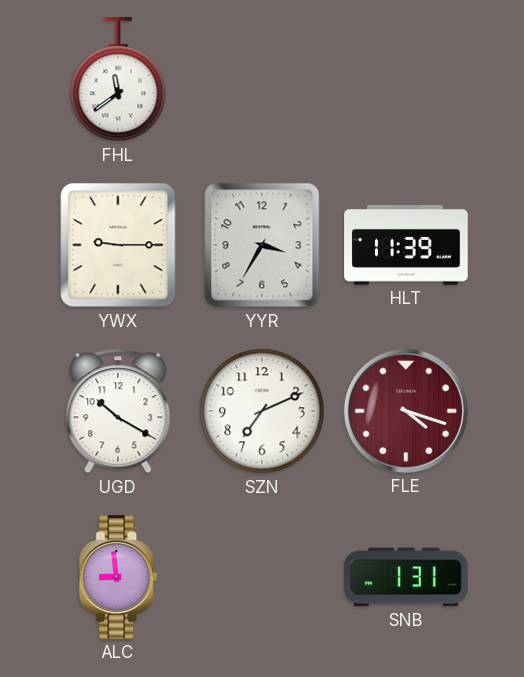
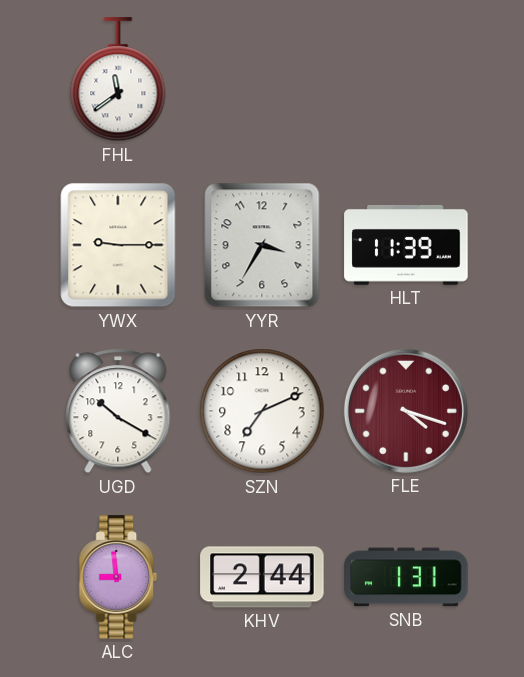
KHV: none -> 2:44 (262, 577)
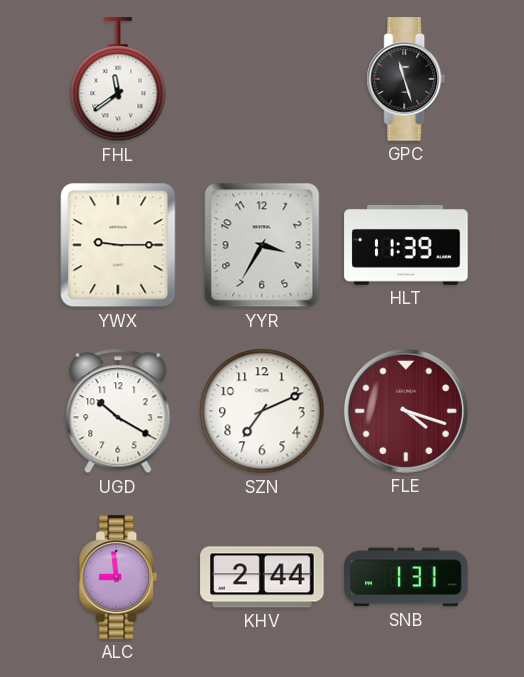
GPC: none -> 11:27 (406, 79)
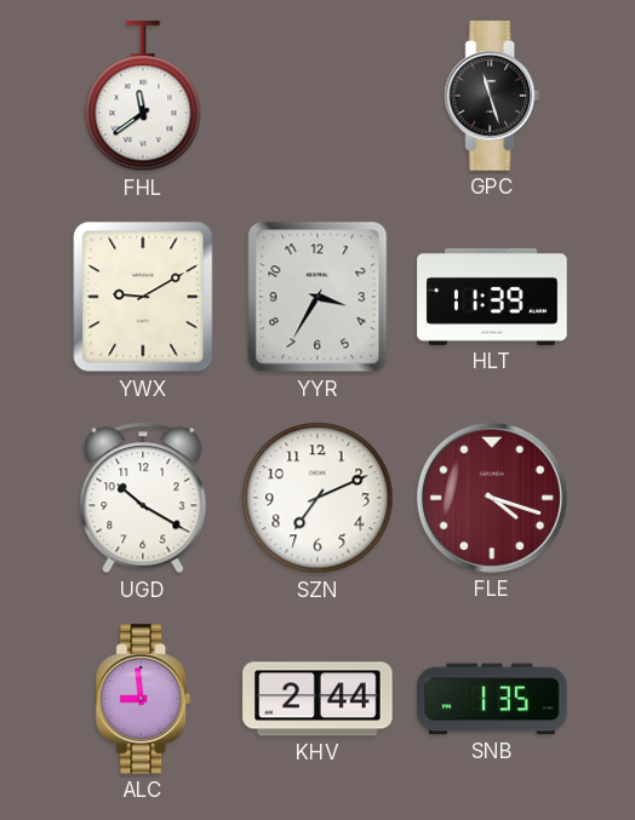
YWX: 9:15 -> 9:10 (143, 297)
SNB: 1:31 -> 1:35 (492, 699)
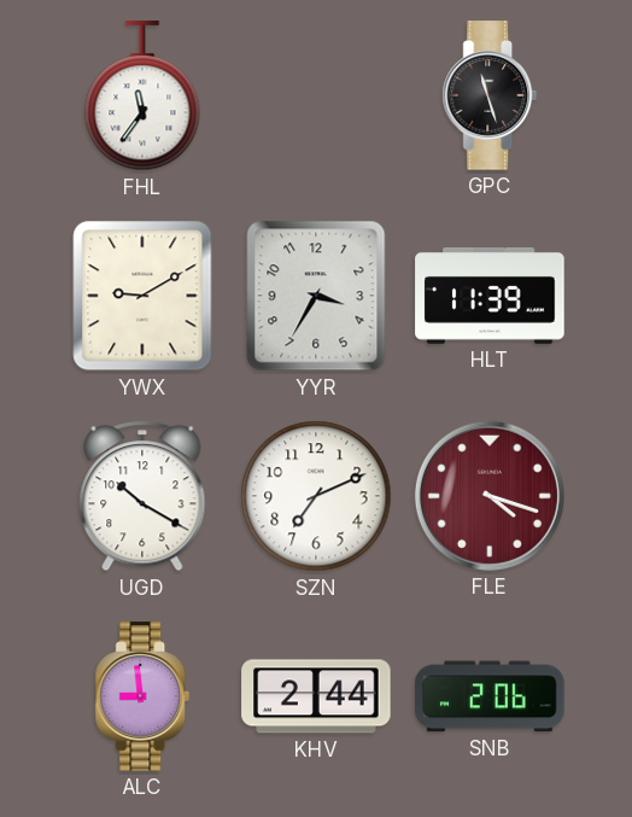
FHL: 11:39 -> 11:36 (142, 97)
SNB: 1:35 -> 2:06 (490, 696)
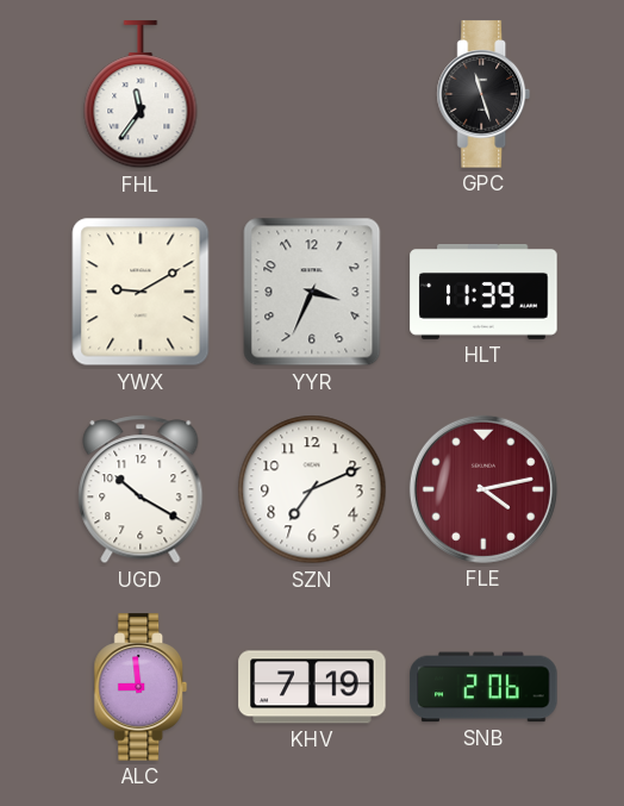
YYR: 3:35 -> 3:34 (312, 292)
FLE: 4:18 -> 4:13 (483, 489)
KHV: 2:44 -> 7:19 (312, 687)
